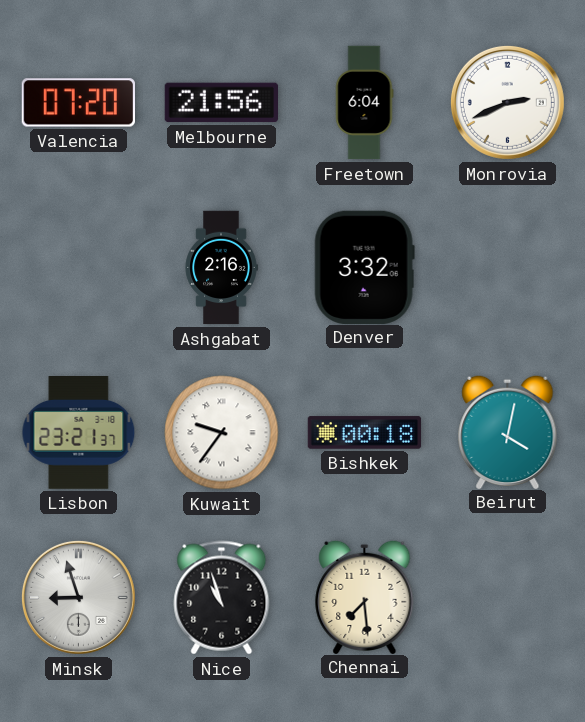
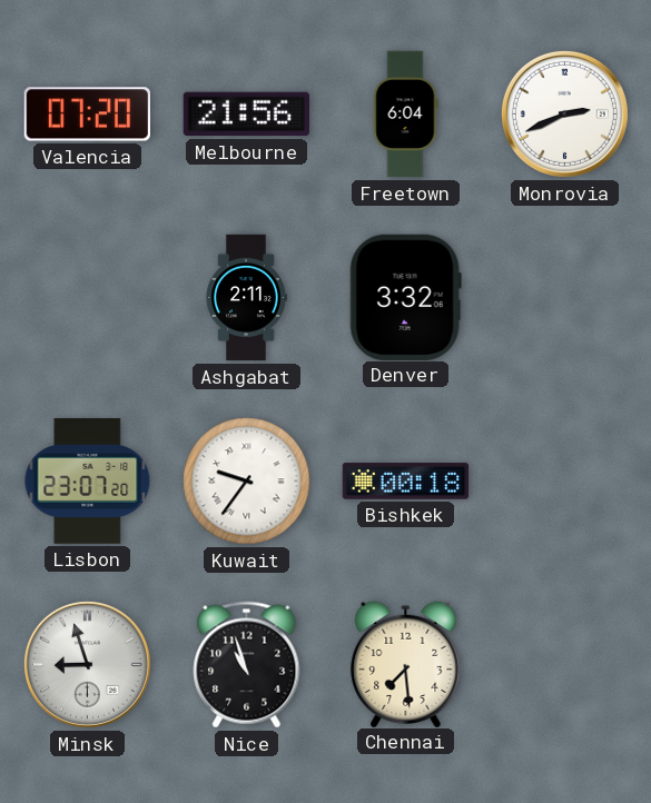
Ashgabat: 2:16 -> 2:11 (246, 298)
Lisbon: 23:21 -> 23:07 (88, 482)
Beirut: 4:02 -> none (508, 431)
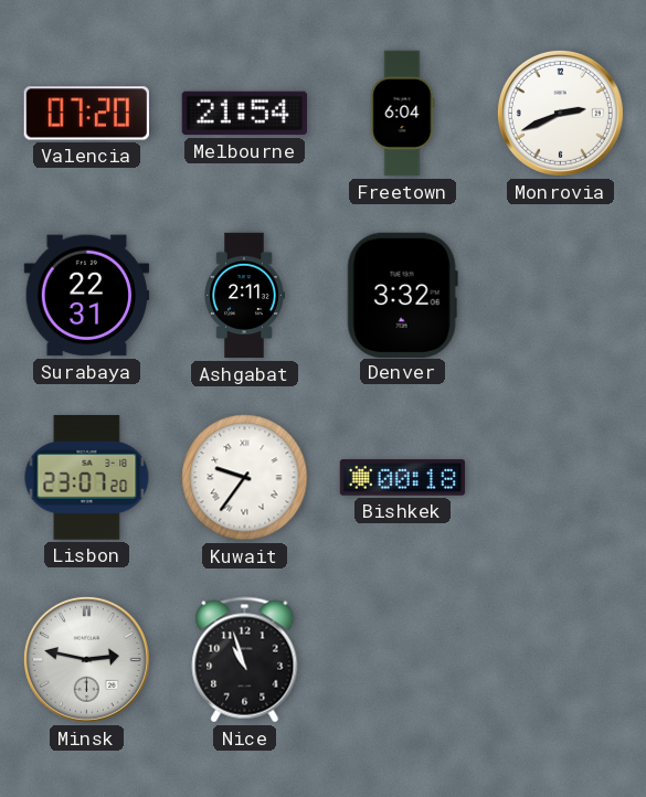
Melbourne: 21:56 -> 21:54 (244, 114)
Surabaya: none -> 22:31 (87, 296)
Minsk: 8:57 -> 2:47 (86, 659)
Chennai: 7:29 -> none (406, 663)
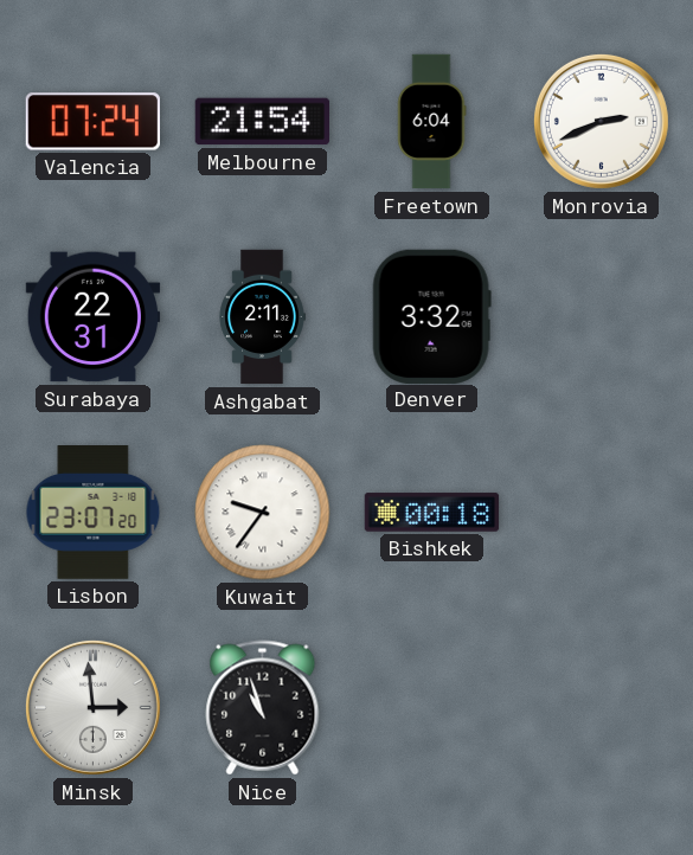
Valencia: 07:20 -> 07:24 (92, 122)
Minsk: 2:47 -> 2:59 (92, 707)
